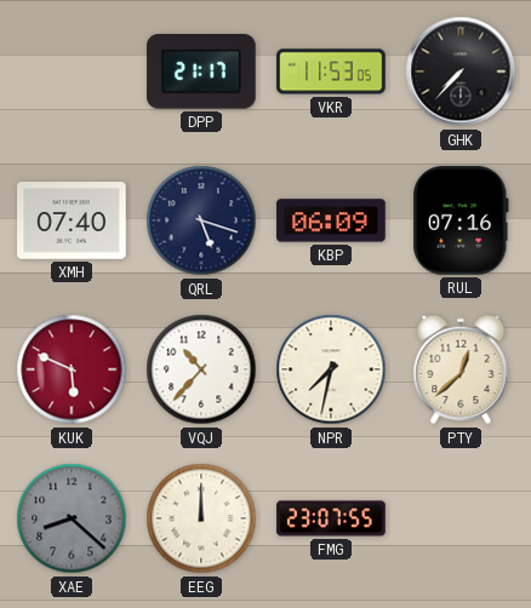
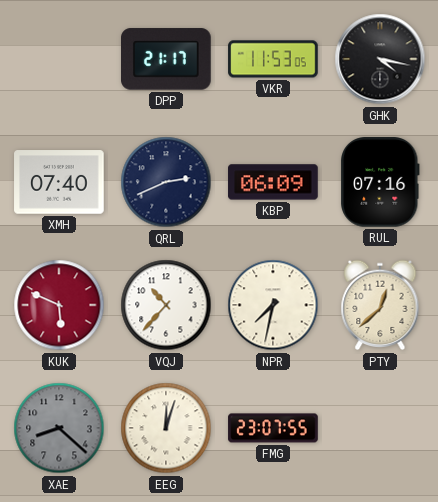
GHK: 7:37 -> 4:17 (380, 59)
QRL: 5:18 -> 2:41 (166, 182)
EEG: 12:00 -> 12:03 (166, 428)
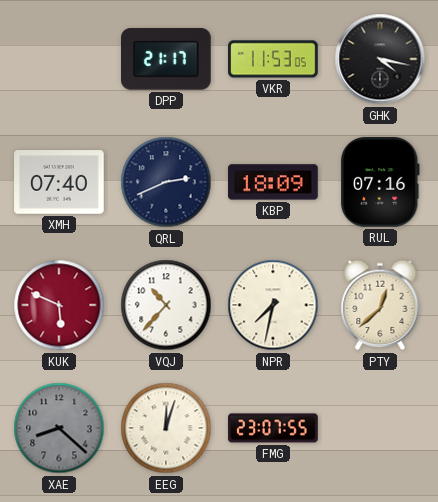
KBP: 06:09 -> 18:09 (273, 182)
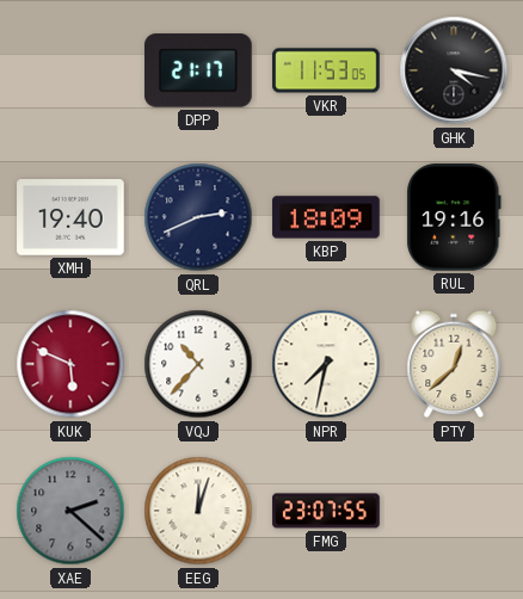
XMH: 07:40 -> 19:40 (70, 217)
RUL: 07:16 -> 19:16 (455, 217)
XAE: 8:22 -> 2:22 (70, 511)
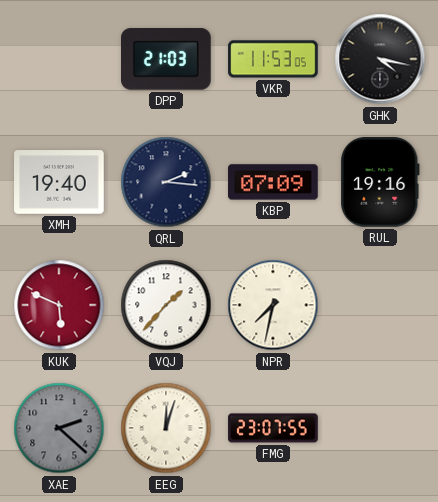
DPP: 21:17 -> 21:03 (166, 59)
QRL: 2:41 -> 2:16 (166, 182)
KBP: 18:09 -> 07:09 (273, 182)
VQJ: 10:37 -> 1:37 (166, 305)
PTY: 12:38 -> none (454, 364)
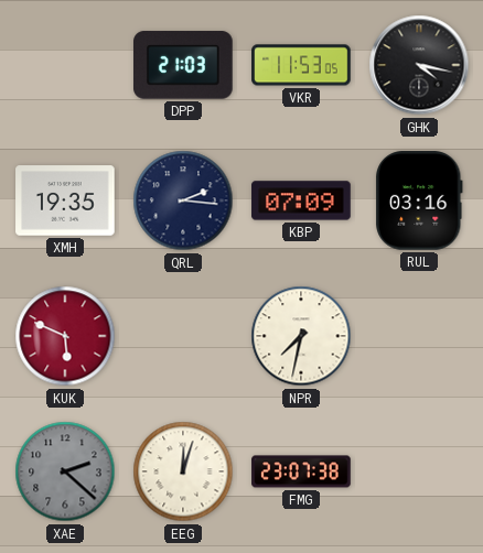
XMH: 19:40 -> 19:35 (65, 200)
RUL: 19:16 -> 03:16 (420, 200)
VQJ: 1:37 -> none (166, 305)
FMG: 23:07:55 -> 23:07:38 (301, 471)
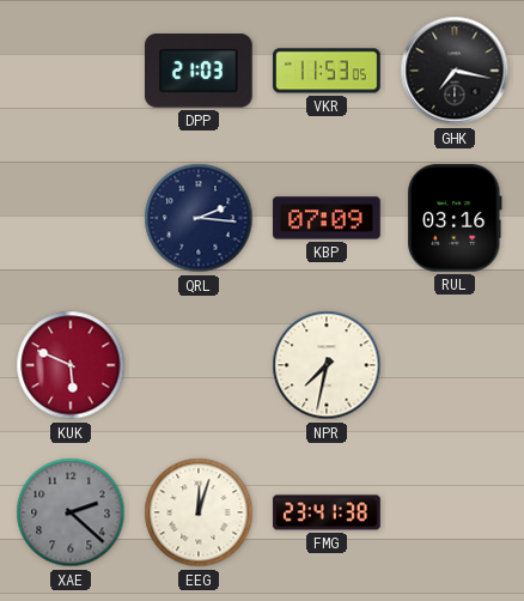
GHK: 4:17 -> 7:17 (455, 71)
XMH: 19:35 -> none (65, 200)
FMG: 23:07 -> 23:41 (327, 512)
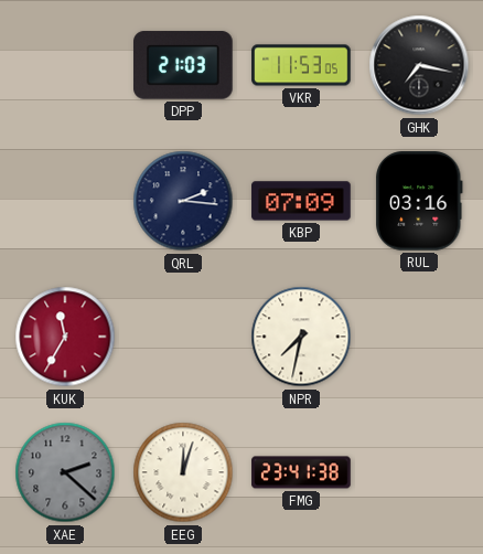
KUK: 5:49 -> 11:35 (65, 337)
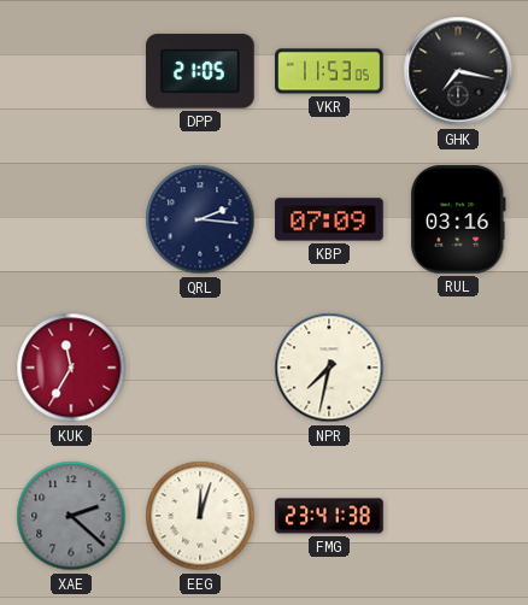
DPP: 21:03 -> 21:05 (200, 71)
